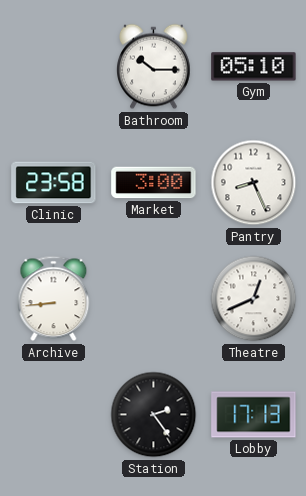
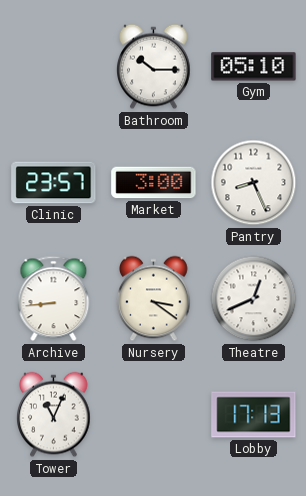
Clinic: 23:58 -> 23:57 (54, 183)
Nursery: none -> 3:21 (154, 299)
Tower: none -> 11:04 (54, 415)
Station: 2:24 -> none (154, 415)
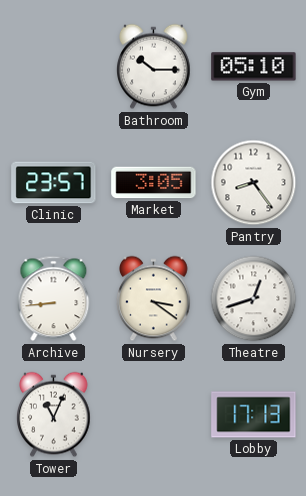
Market: 3:00 -> 3:05 (154, 183)
Pantry: 8:26 -> 8:24 (254, 183)
Theatre: 12:41 -> 12:42 (254, 299)
